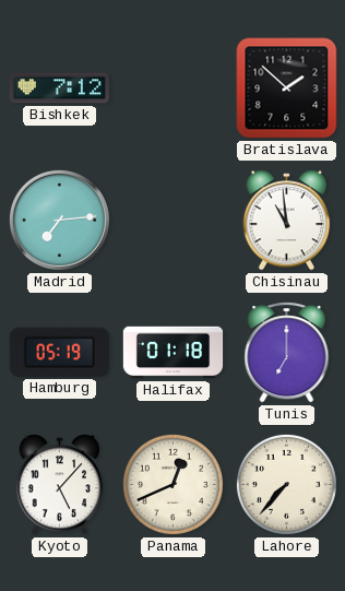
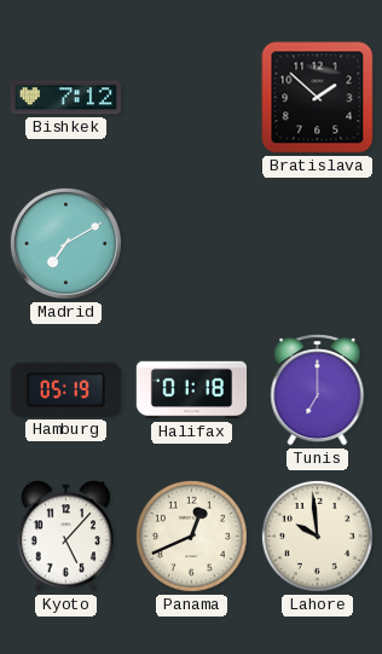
Madrid: 7:14 -> 7:10 (65, 243)
Chisinau: 10:59 -> none (287, 221)
Lahore: 7:37 -> 9:59 (317, 536)
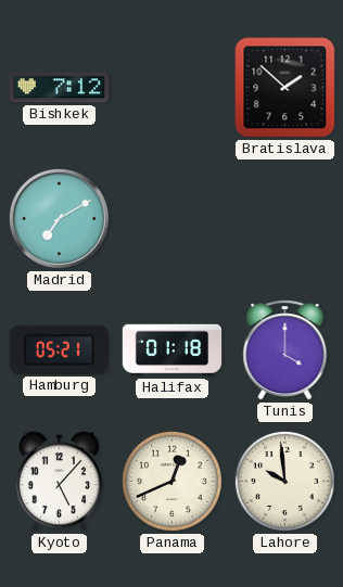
Hamburg: 05:19 -> 05:21 (59, 349)
Tunis: 7:00 -> 4:00 (285, 350)
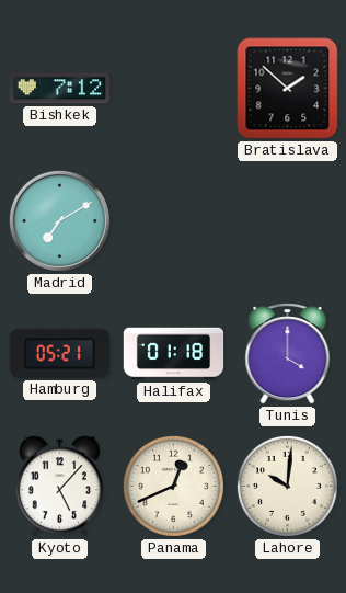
Lahore: 9:59 -> 10:01 (287, 486)
